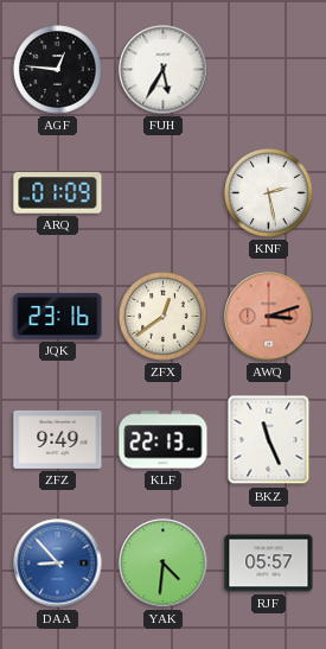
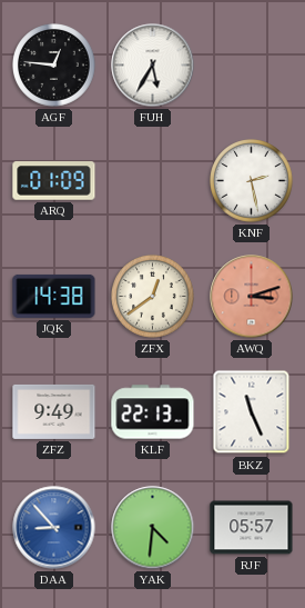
JQK: 23:16 -> 14:38 (54, 296)
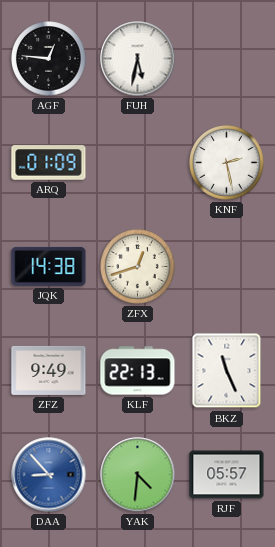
FUH: 5:35 -> 5:32 (138, 59)
ZFX: 12:39 -> 12:42 (138, 267)
AWQ: 3:12 -> none (252, 297)
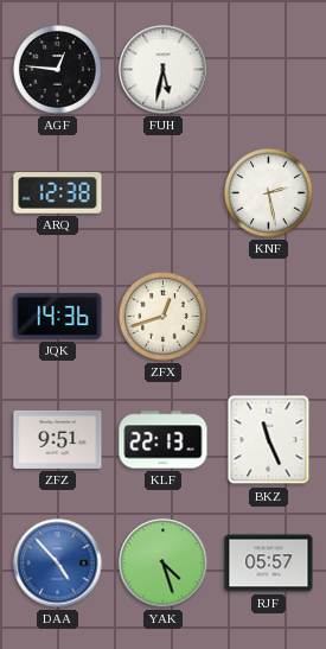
ARQ: 01:09 -> 12:38 (58, 193)
JQK: 14:38 -> 14:36 (58, 316)
ZFZ: 9:49 -> 9:51 (58, 439)
DAA: 8:53 -> 4:53 (58, 564)
YAK: 4:31 -> 4:27 (164, 564)
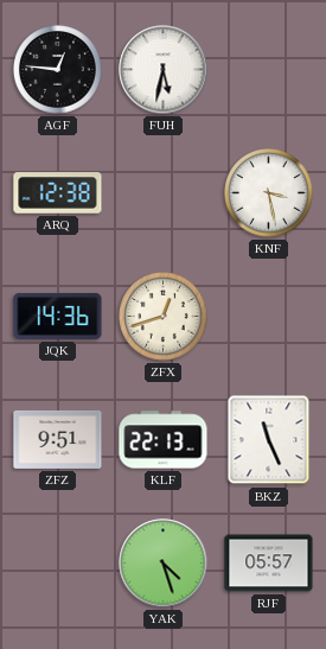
KNF: 2:28 -> 3:28 (269, 193)
DAA: 4:53 -> none (58, 564)
